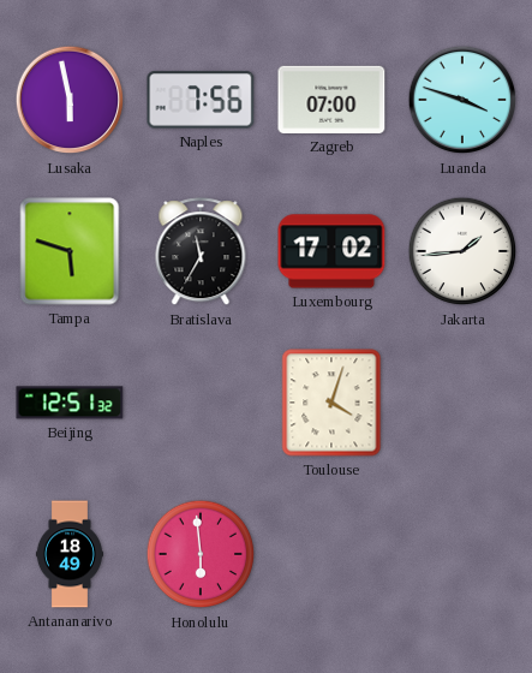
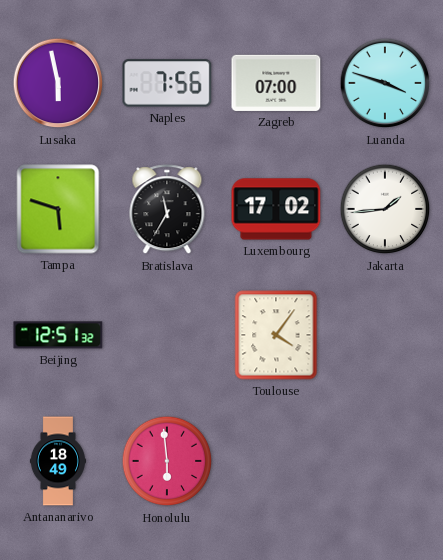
Toulouse: 4:03 -> 4:06 (276, 335)
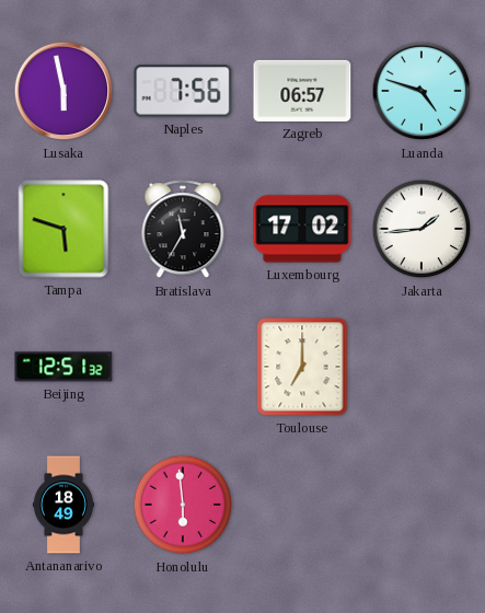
Zagreb: 07:00 -> 06:57 (302, 91)
Luanda: 3:48 -> 4:48 (422, 91)
Toulouse: 4:06 -> 7:00 (302, 367)
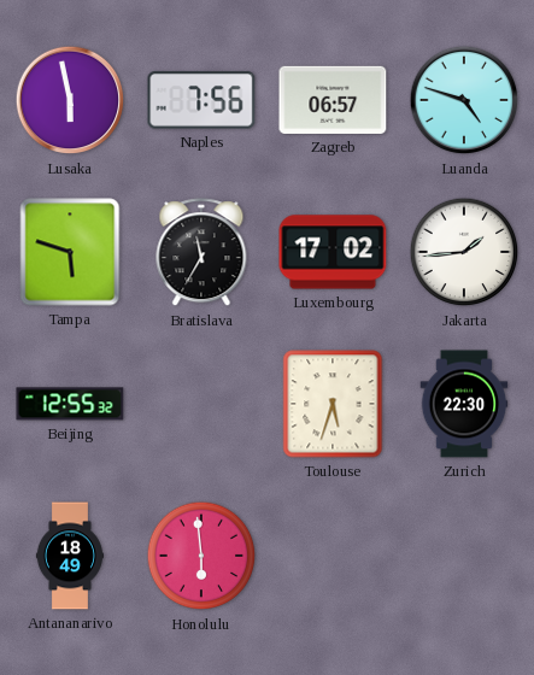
Beijing: 12:51 -> 12:55 (70, 404)
Toulouse: 7:00 -> 5:33 (333, 404)
Zurich: none -> 22:30 (464, 404)
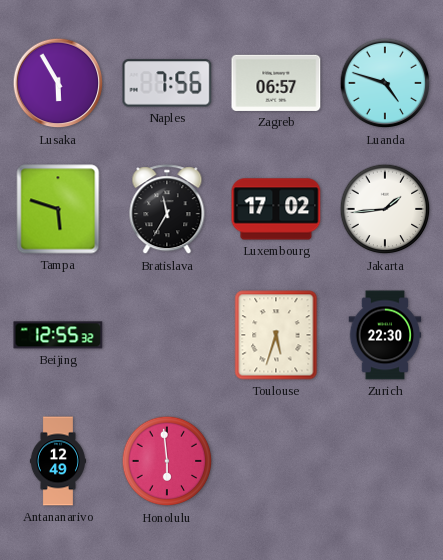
Lusaka: 5:58 -> 5:55 (58, 83)
Antananarivo: 18:49 -> 12:49 (58, 461)
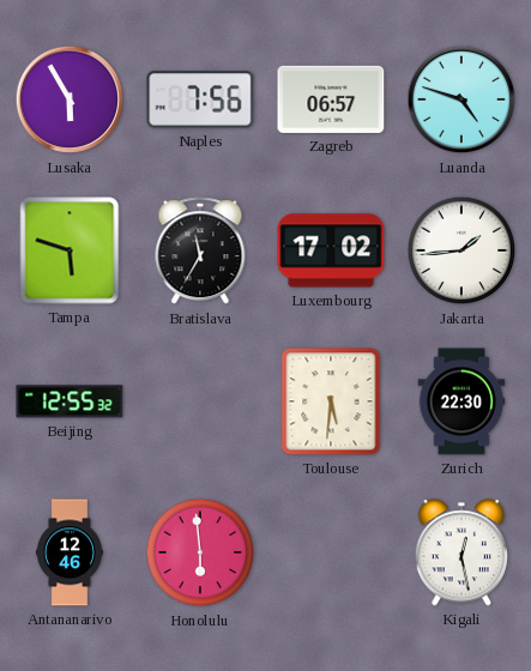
Toulouse: 5:33 -> 5:31 (331, 401)
Antananarivo: 12:49 -> 12:46 (70, 552)
Kigali: none -> 12:28 (461, 552)
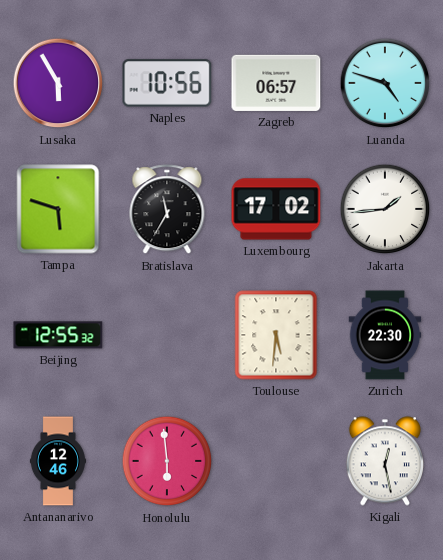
Naples: 7:56 -> 10:56 (167, 83)
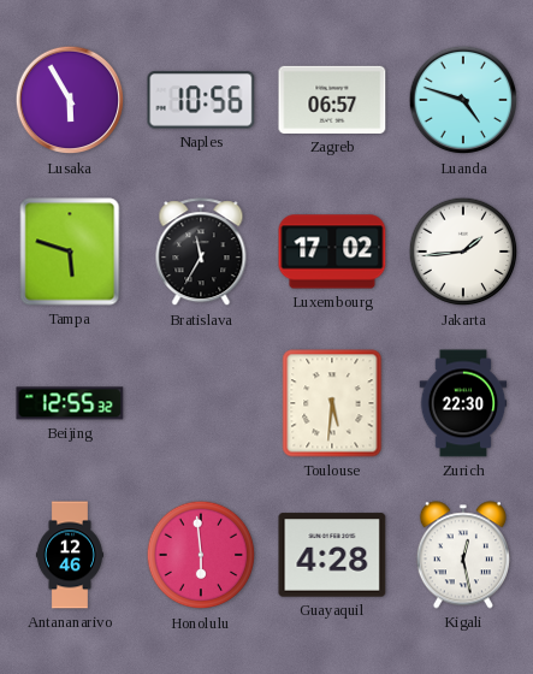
Guayaquil: none -> 4:28 (332, 555)
